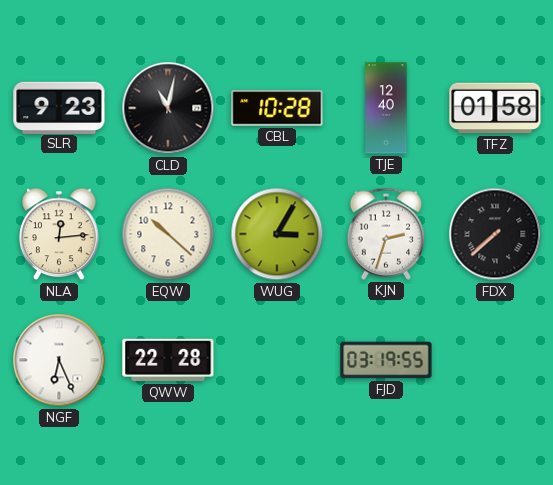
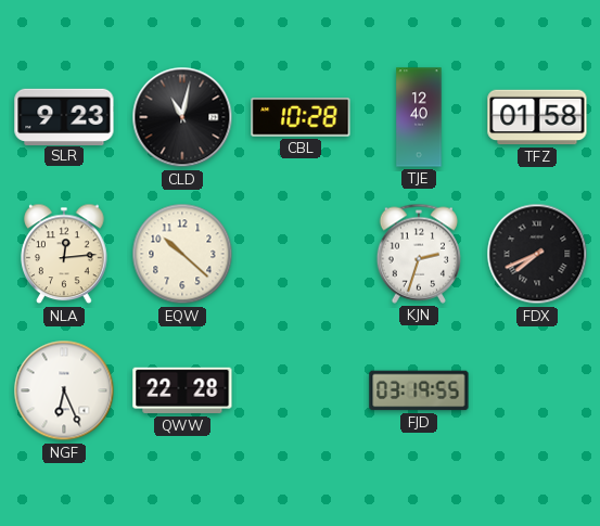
WUG: 3:05 -> none (277, 234)
FDX: 7:38 -> 7:41 (537, 254)
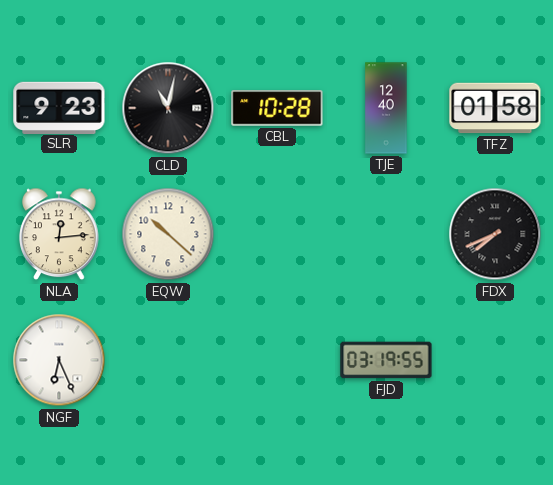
KJN: 2:33 -> none (418, 254)
QWW: 22:28 -> none (182, 390)
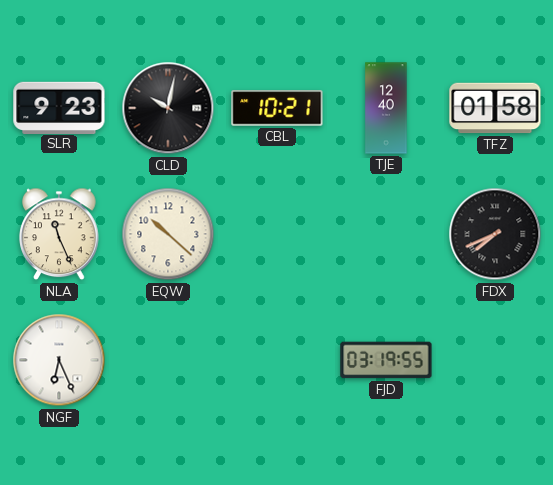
CLD: 11:02 -> 10:02 (168, 108)
CBL: 10:28 -> 10:21 (277, 108)
NLA: 12:14 -> 11:26 (59, 234)
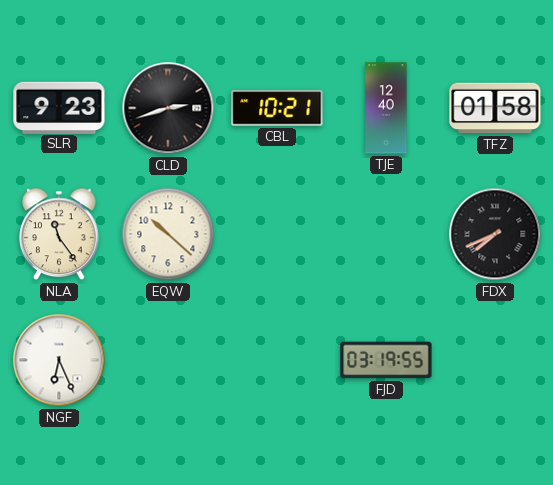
CLD: 10:02 -> 2:42 (168, 108)
NLA: 11:26 -> 11:24 (59, 234)
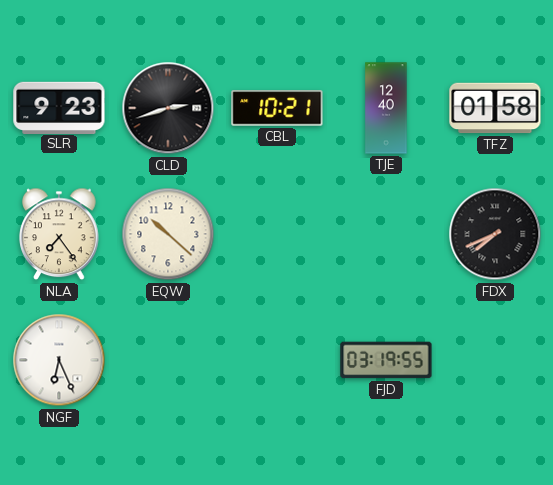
NLA: 11:24 -> 7:24 (59, 234)
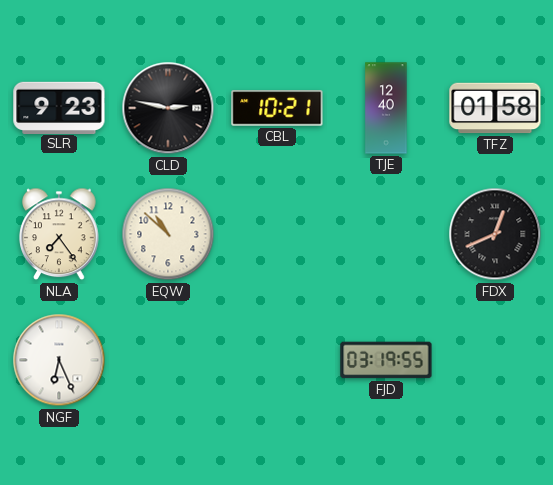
CLD: 2:42 -> 2:47 (168, 108)
EQW: 10:22 -> 10:52 (168, 234)
FDX: 7:41 -> 12:41 (495, 234)
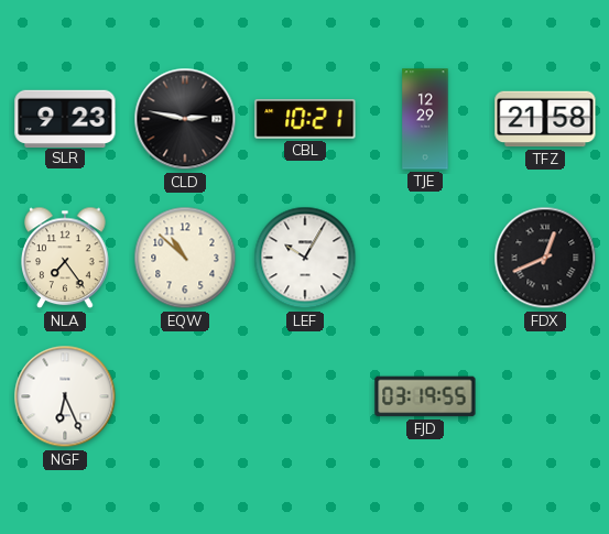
TJE: 12:40 -> 12:29 (425, 119)
TFZ: 01:58 -> 21:58 (545, 119)
LEF: none -> 10:05 (305, 258)
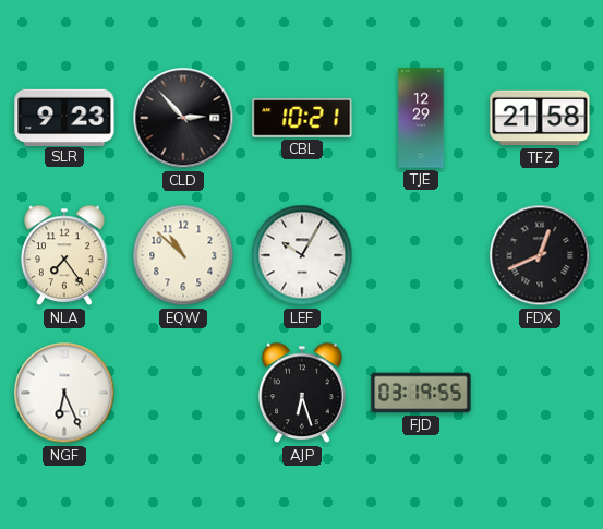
CLD: 2:47 -> 2:53 (183, 118)
AJP: none -> 6:27 (302, 393)
